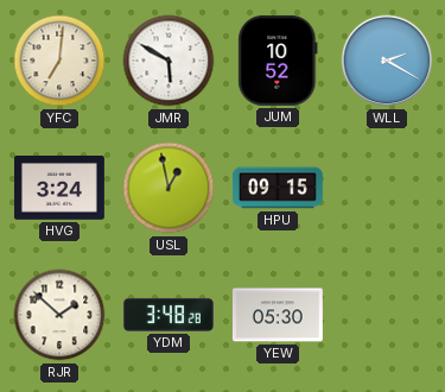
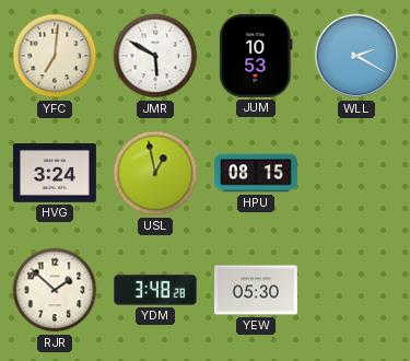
JUM: 10:52 -> 10:53 (256, 56)
HPU: 09:15 -> 08:15 (256, 173)
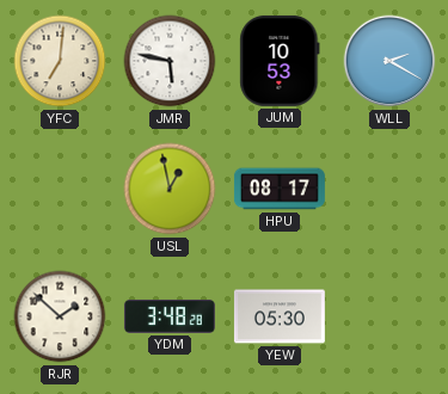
JMR: 5:50 -> 5:47 (170, 61)
HVG: 3:24 -> none (55, 174)
HPU: 08:15 -> 08:17 (280, 189)
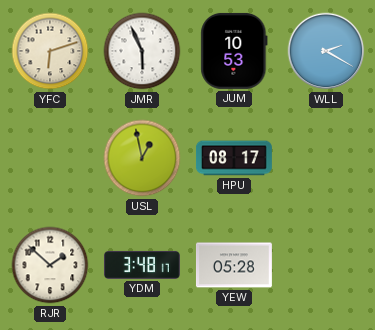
YFC: 7:01 -> 6:12 (50, 51)
JMR: 5:47 -> 5:56 (142, 51)
YDM: 3:48:28 -> 3:48:17 (142, 265)
YEW: 05:30 -> 05:28 (234, 265)
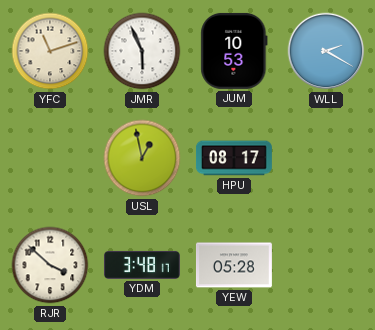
YFC: 6:12 -> 11:12 (50, 51)
RJR: 1:52 -> 3:52 (50, 265)
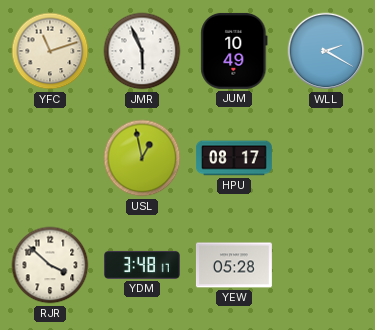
JUM: 10:53 -> 10:49 (234, 51)
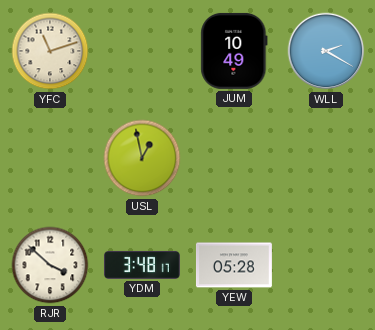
JMR: 5:56 -> none (142, 51)
HPU: 08:17 -> none (234, 158)
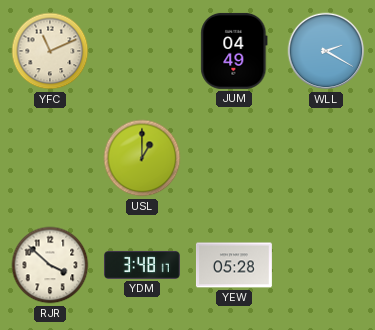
YFC: 11:12 -> 11:11 (50, 51)
JUM: 10:49 -> 04:49 (234, 51)
USL: 12:58 -> 1:00 (142, 158)
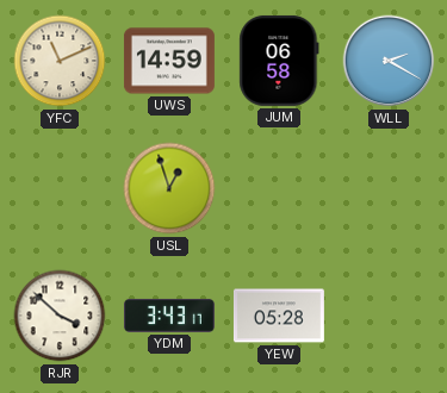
UWS: none -> 14:59 (169, 61)
JUM: 04:49 -> 06:58 (279, 61)
USL: 1:00 -> 12:57 (169, 188)
YDM: 3:48 -> 3:43 (169, 316)
